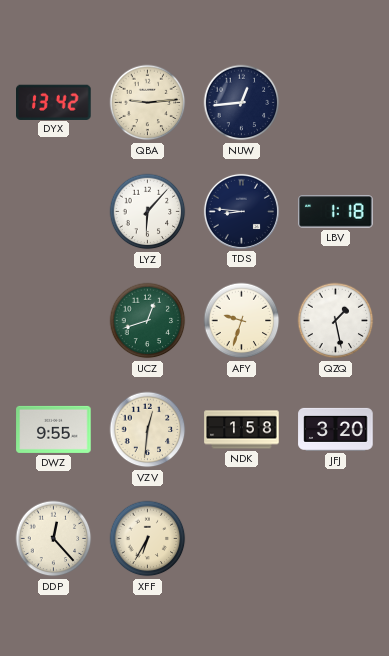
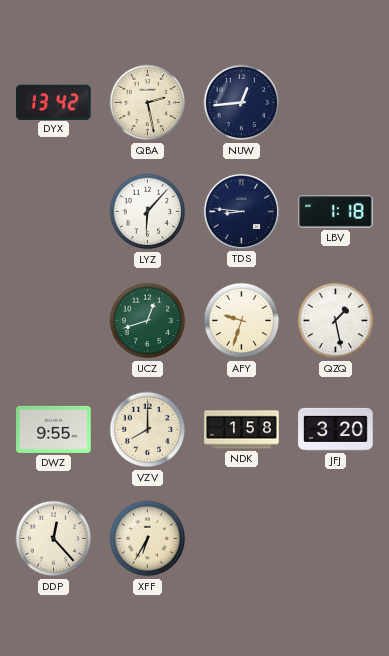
QBA: 9:14 -> 2:28 (148, 103)
VZV: 12:31 -> 8:00 (148, 430)
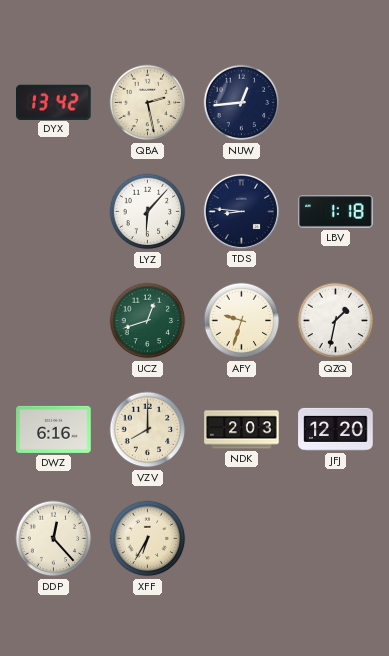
QZQ: 1:28 -> 1:32 (336, 321)
DWZ: 9:55 -> 6:16 (54, 429)
NDK: 1:58 -> 2:03 (242, 430)
JFJ: 3:20 -> 12:20 (336, 429)
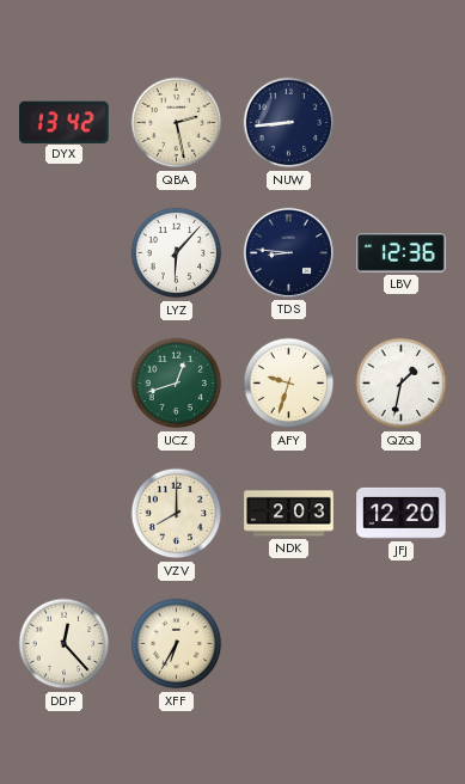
NUW: 12:44 -> 8:44 (289, 123)
LBV: 1:18 -> 12:36 (402, 253)
DWZ: 6:16 -> none (54, 429)
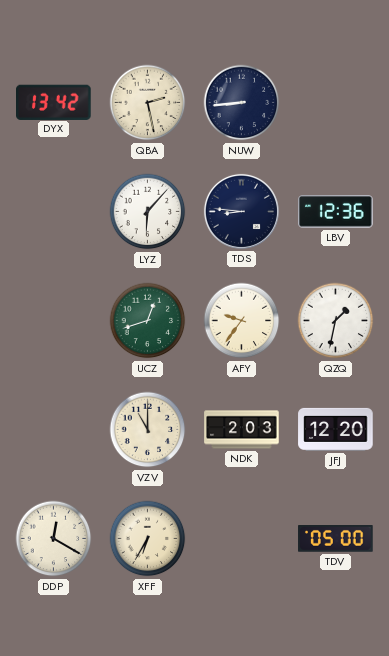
AFY: 9:33 -> 9:36 (242, 321)
VZV: 8:00 -> 11:00 (148, 430)
DDP: 12:23 -> 12:20 (54, 539)
TDV: none -> 05:00 (336, 539)
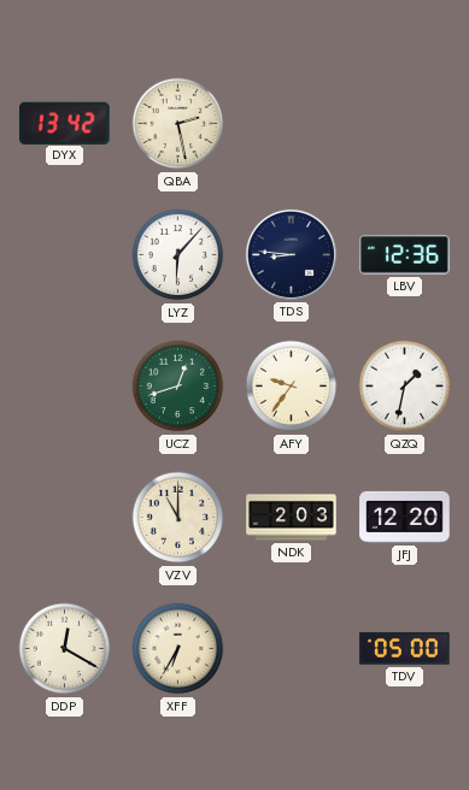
NUW: 8:44 -> none (242, 103)
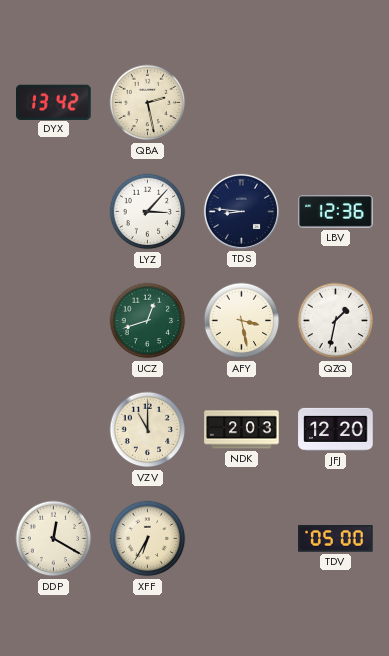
LYZ: 6:07 -> 3:07 (148, 212)
AFY: 9:36 -> 3:28 (242, 321)
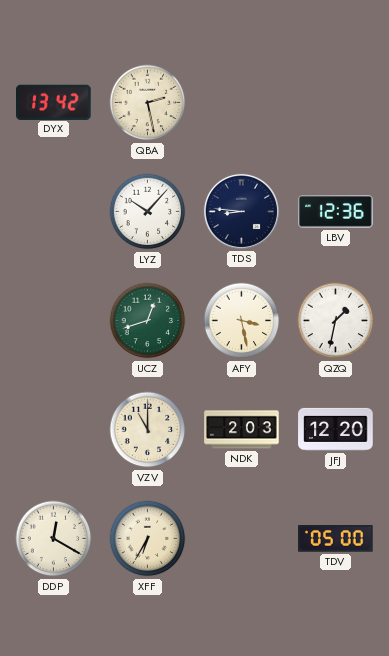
LYZ: 3:07 -> 10:07 (148, 212)
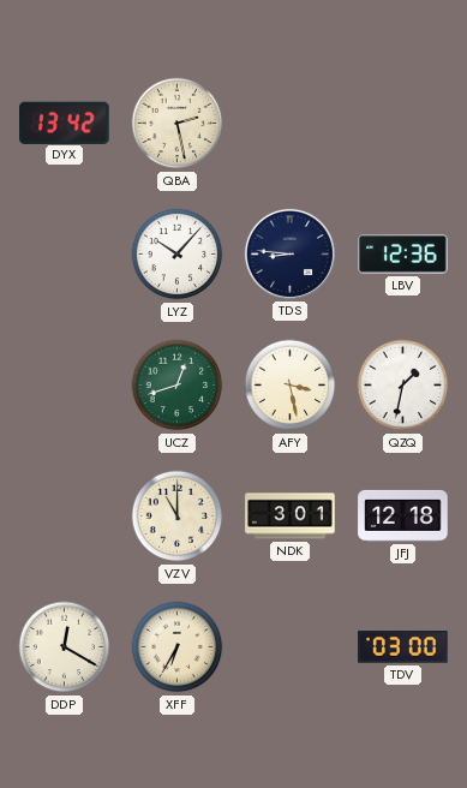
NDK: 2:03 -> 3:01 (291, 517)
JFJ: 12:20 -> 12:18 (403, 515)
TDV: 05:00 -> 03:00 (403, 647)
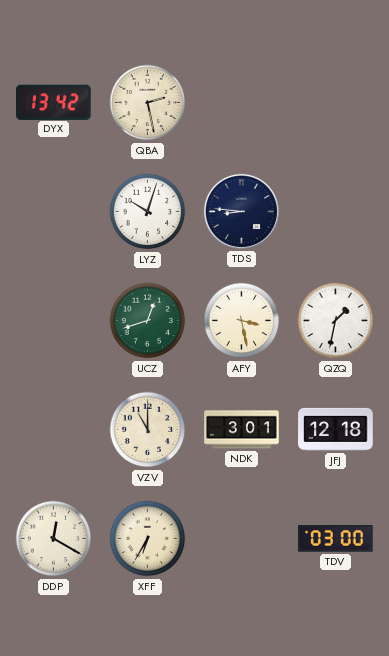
LYZ: 10:07 -> 10:03 (148, 212)
LBV: 12:36 -> none (403, 255)
